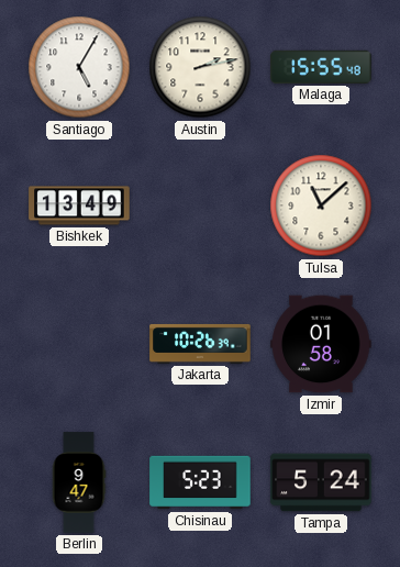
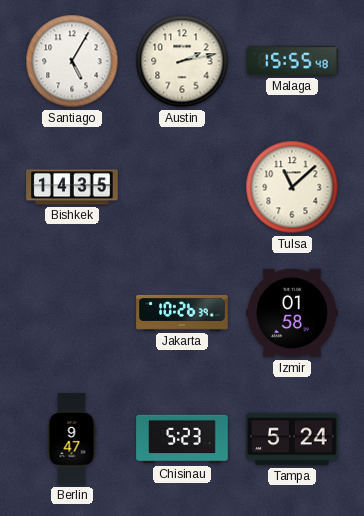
Bishkek: 13:49 -> 14:35 (72, 187)
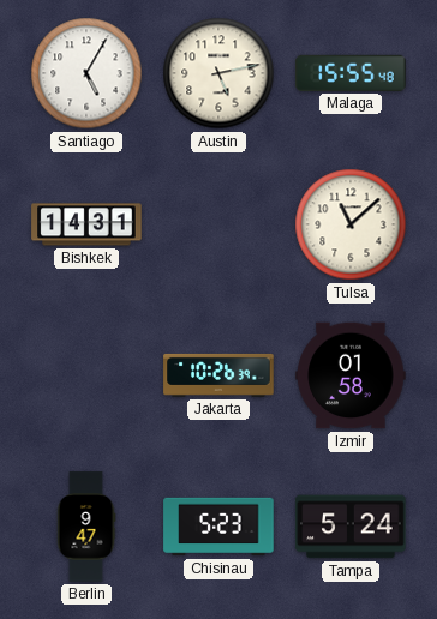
Austin: 2:13 -> 5:13 (218, 73)
Bishkek: 14:35 -> 14:31 (86, 224)
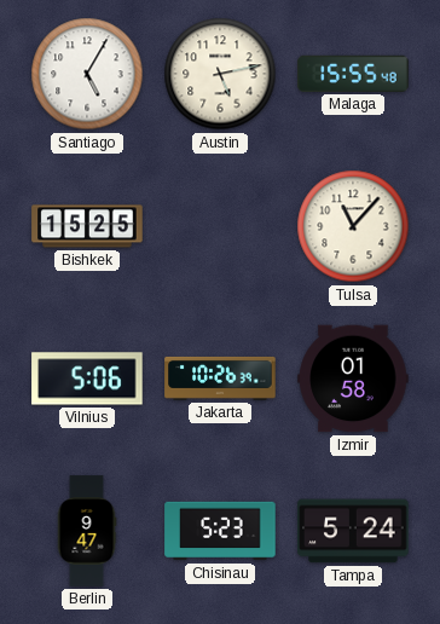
Bishkek: 14:31 -> 15:25 (87, 226)
Tulsa: 11:08 -> 11:07 (353, 226)
Vilnius: none -> 5:06 (87, 379)
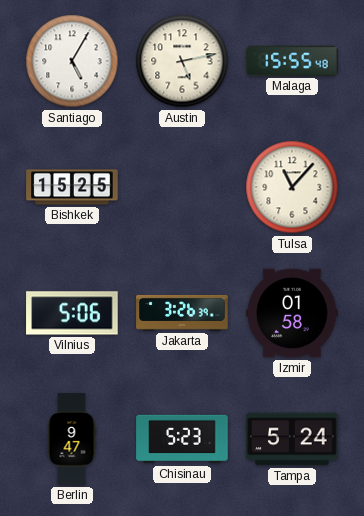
Jakarta: 10:26 -> 3:26 (182, 313)
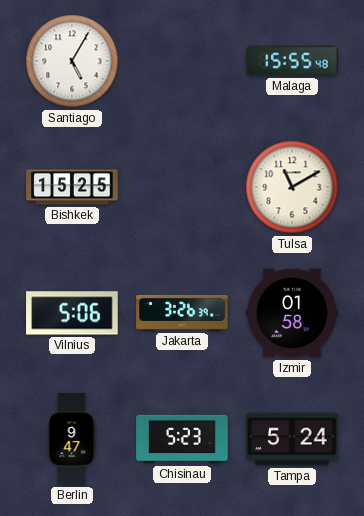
Austin: 5:13 -> none (182, 61)
Tulsa: 11:07 -> 11:10 (292, 187)
